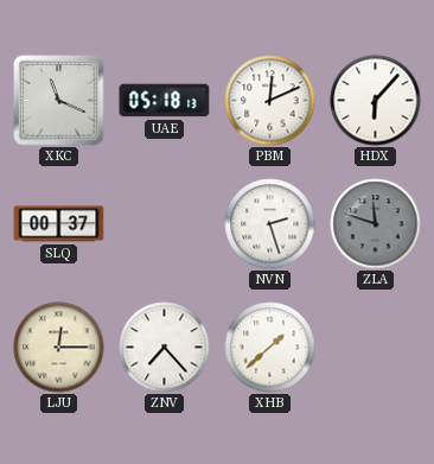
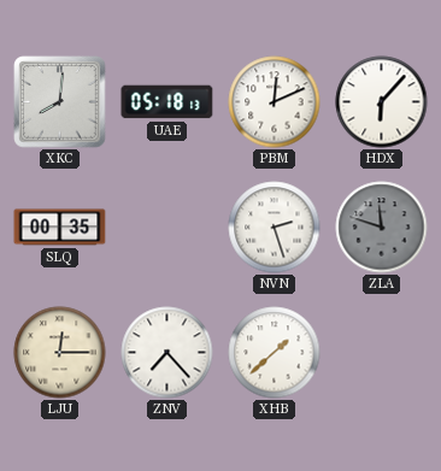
XKC: 11:19 -> 8:01 (60, 102)
SLQ: 00:37 -> 00:35 (60, 228)
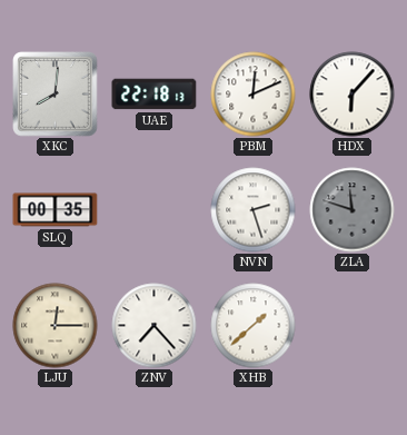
UAE: 05:18 -> 22:18 (155, 95)
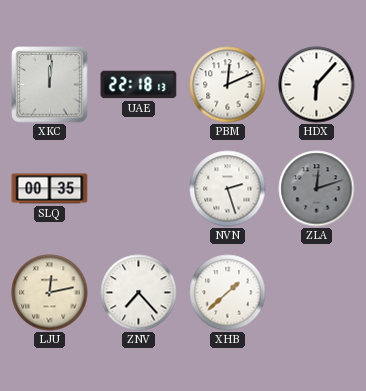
XKC: 8:01 -> 12:01 (50, 85)
ZLA: 11:48 -> 12:12 (317, 189)
LJU: 12:15 -> 12:13 (50, 293)
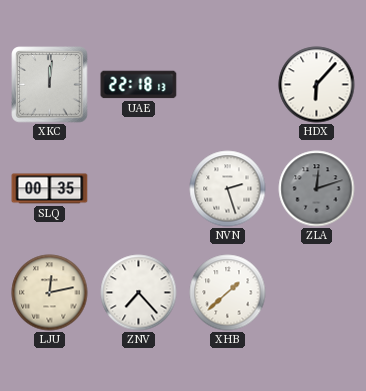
PBM: 12:11 -> none (228, 85)
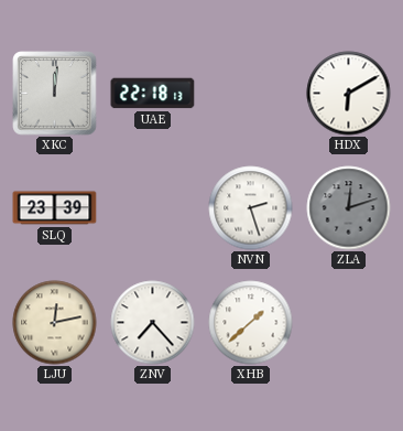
HDX: 6:07 -> 6:10 (349, 94)
SLQ: 00:35 -> 23:39 (55, 208)
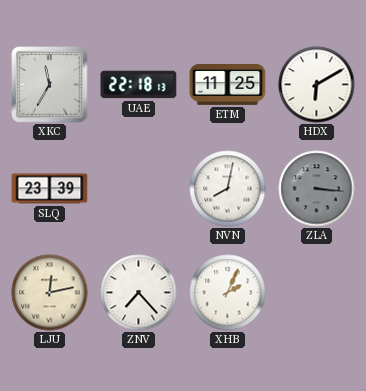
XKC: 12:01 -> 11:35 (50, 85)
ETM: none -> 11:25 (228, 84)
NVN: 2:27 -> 8:02 (228, 189)
ZLA: 12:12 -> 3:16 (317, 189)
XHB: 1:38 -> 2:04 (228, 293)
